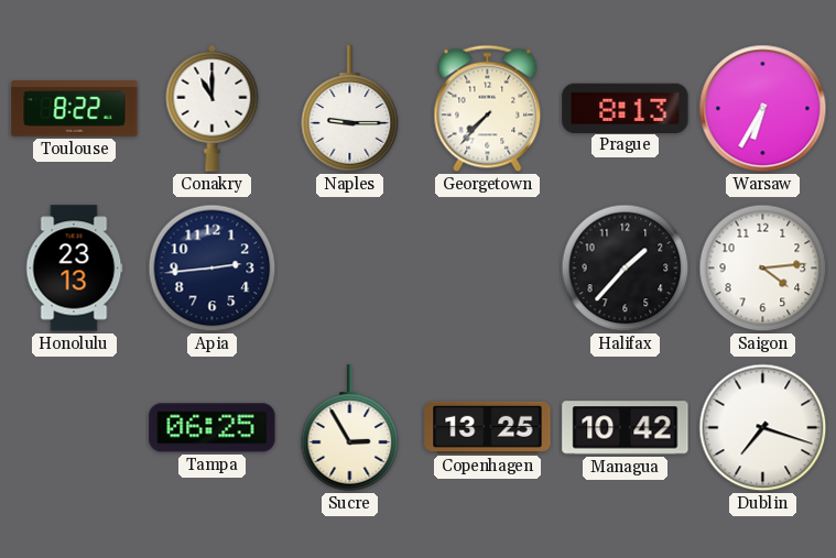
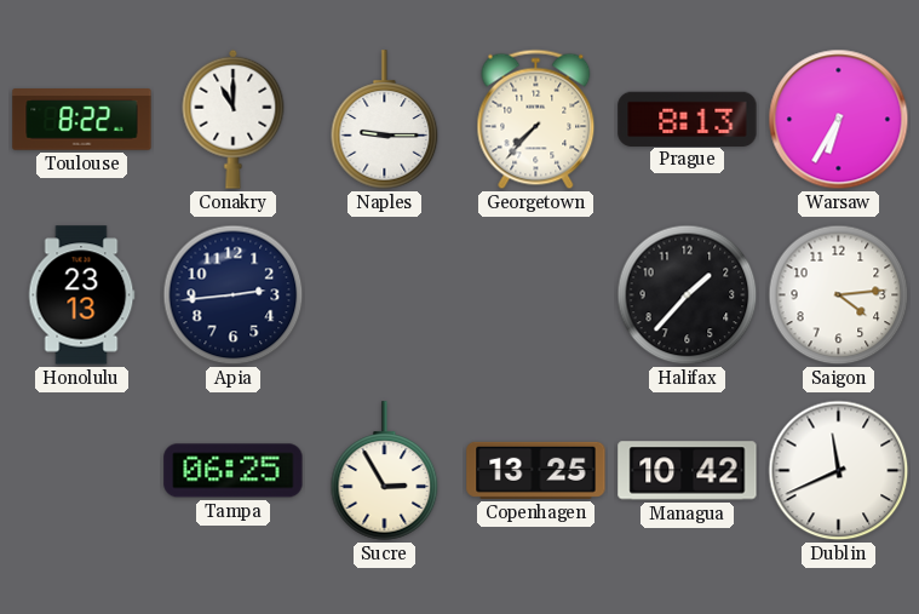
Dublin: 7:18 -> 11:41 (839, 471)
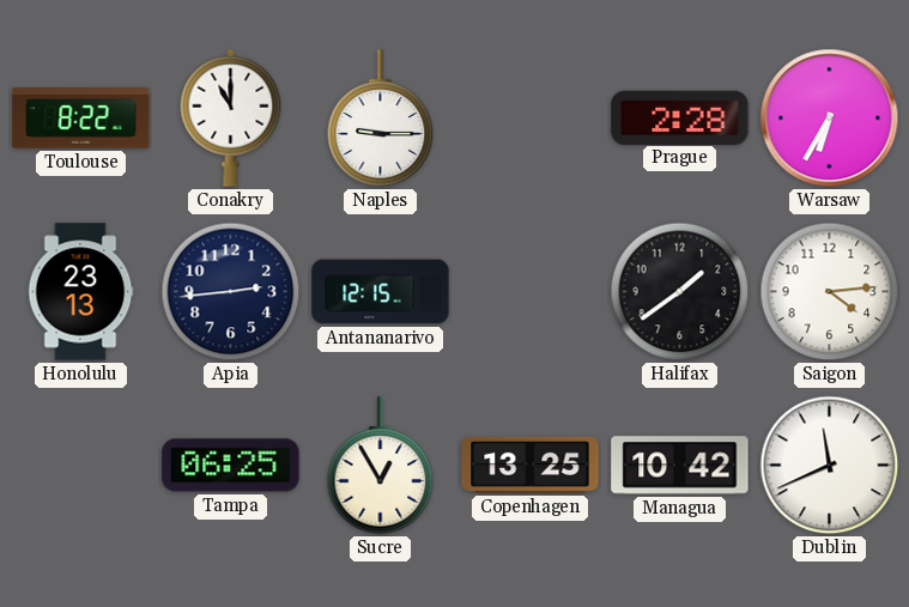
Georgetown: 7:37 -> none (536, 120)
Prague: 8:13 -> 2:28 (680, 117)
Antananarivo: none -> 12:15 (381, 292)
Halifax: 1:37 -> 1:39 (680, 292)
Sucre: 2:55 -> 12:55 (381, 466)
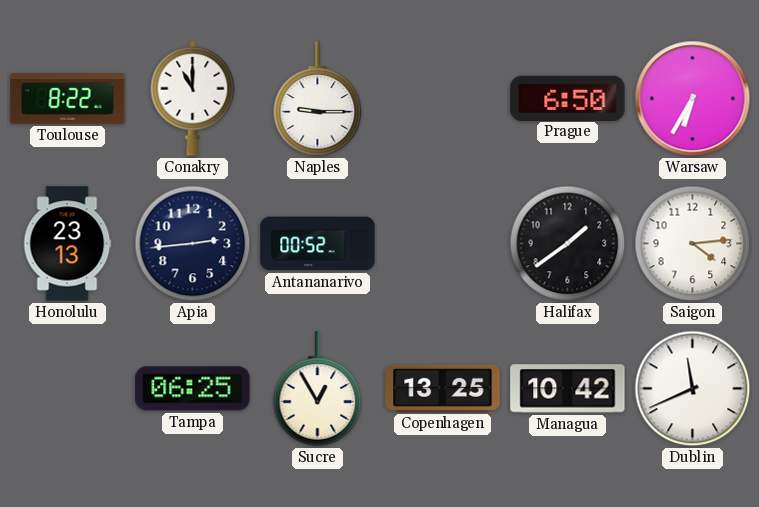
Prague: 2:28 -> 6:50 (568, 98)
Antananarivo: 12:15 -> 00:52 (318, 244)
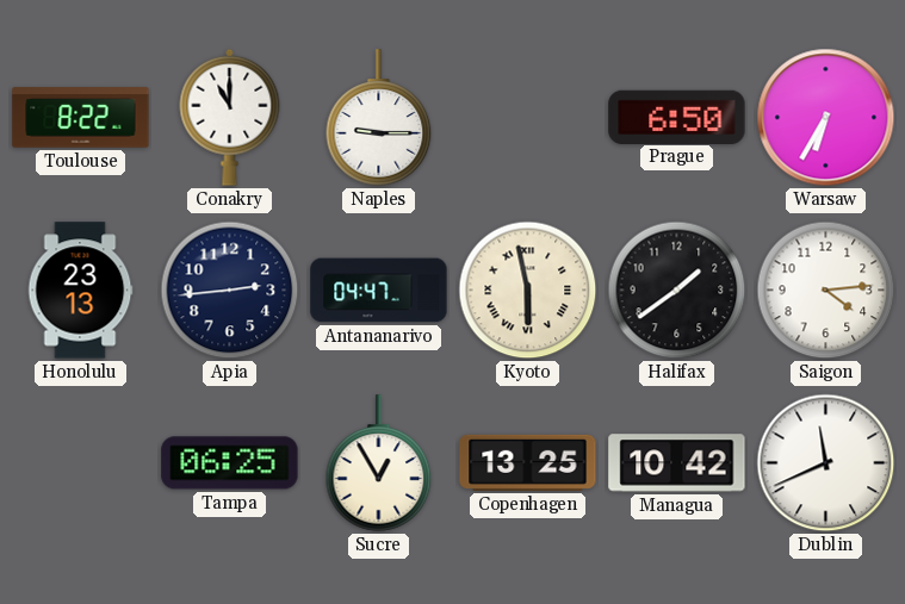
Antananarivo: 00:52 -> 04:47 (379, 291)
Kyoto: none -> 5:58 (528, 291)
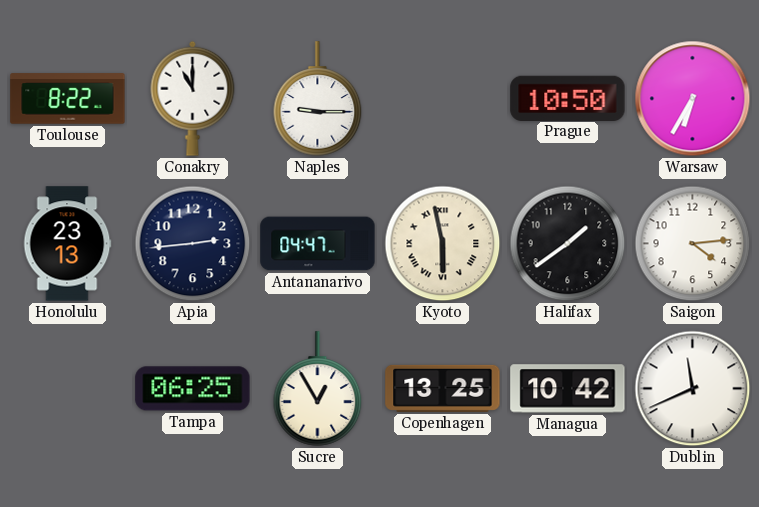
Prague: 6:50 -> 10:50 (568, 98)
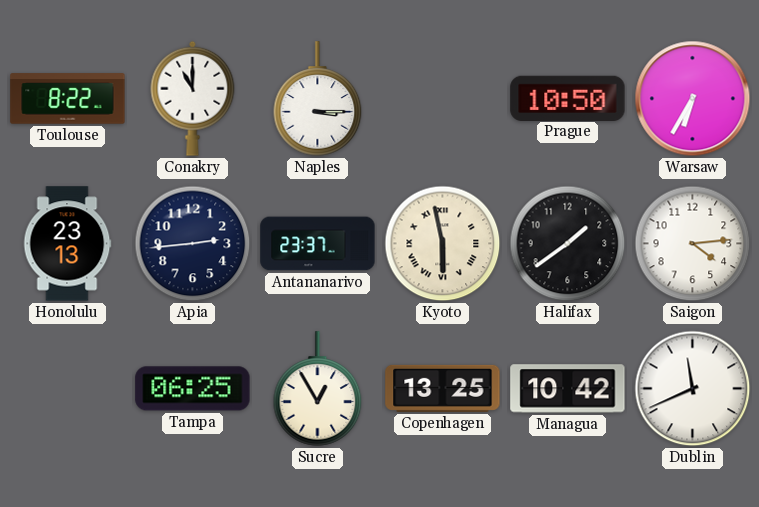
Naples: 9:15 -> 3:15 (318, 99)
Antananarivo: 04:47 -> 23:37 (318, 244)
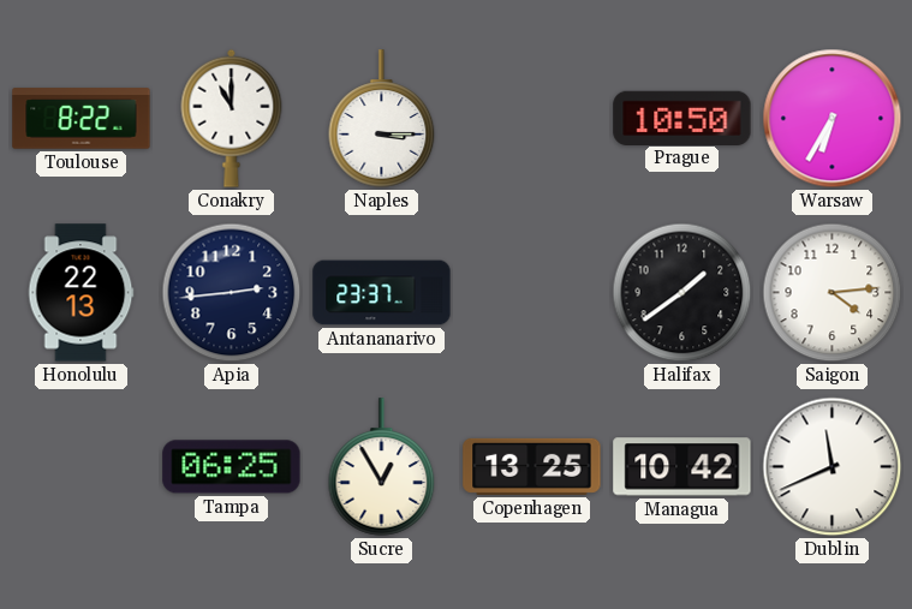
Honolulu: 23:13 -> 22:13 (81, 293)
Kyoto: 5:58 -> none (443, 244)
